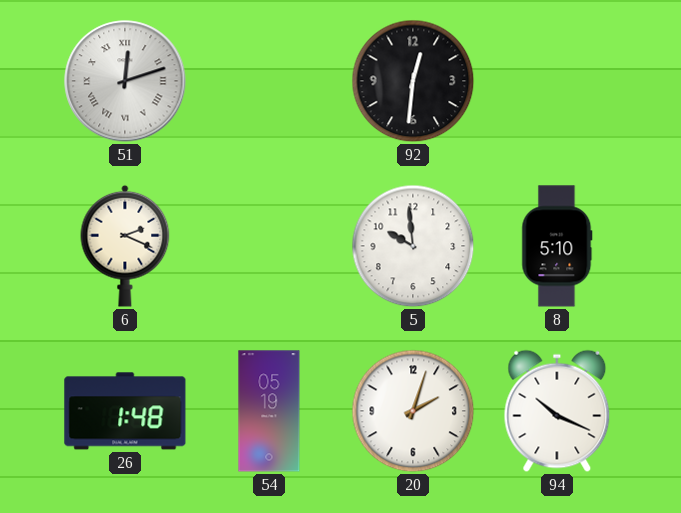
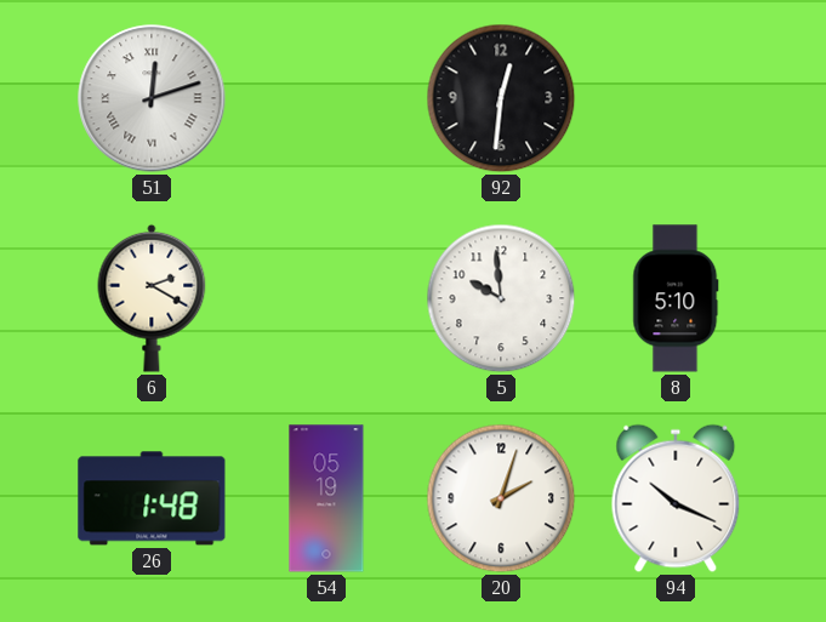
6: 2:19 -> 2:20 (152, 298)
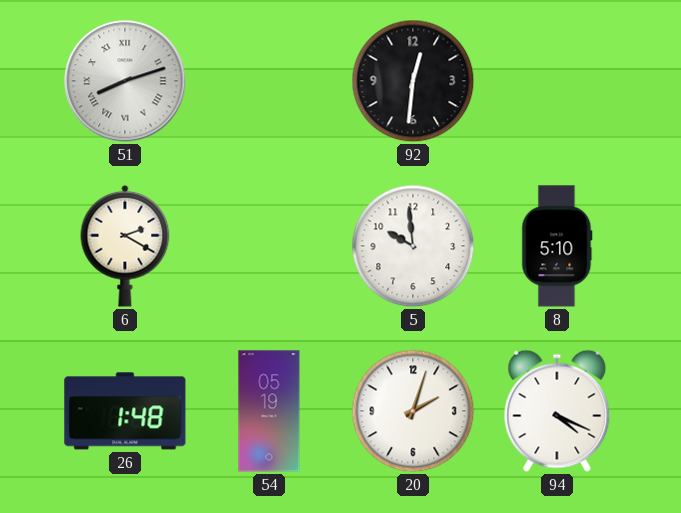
51: 12:12 -> 8:12 (125, 81)
94: 10:19 -> 4:19 (557, 411)
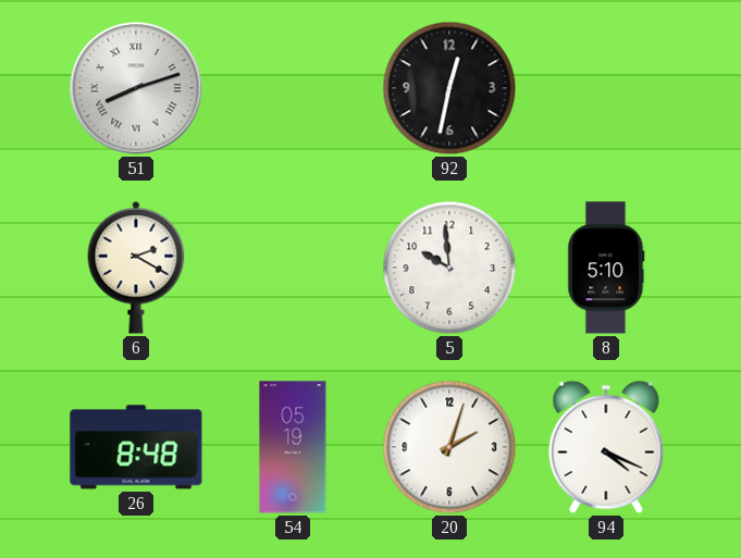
92: 12:31 -> 12:32 (449, 88)
26: 1:48 -> 8:48 (136, 447)
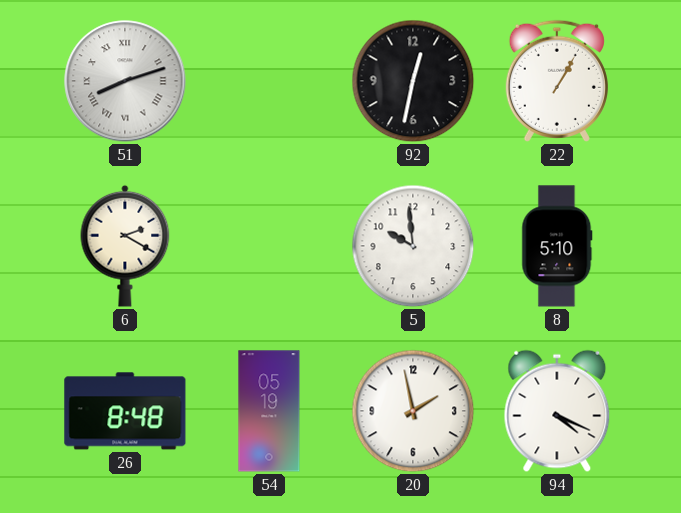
22: none -> 1:05 (557, 81)
20: 2:03 -> 1:58 (413, 411)
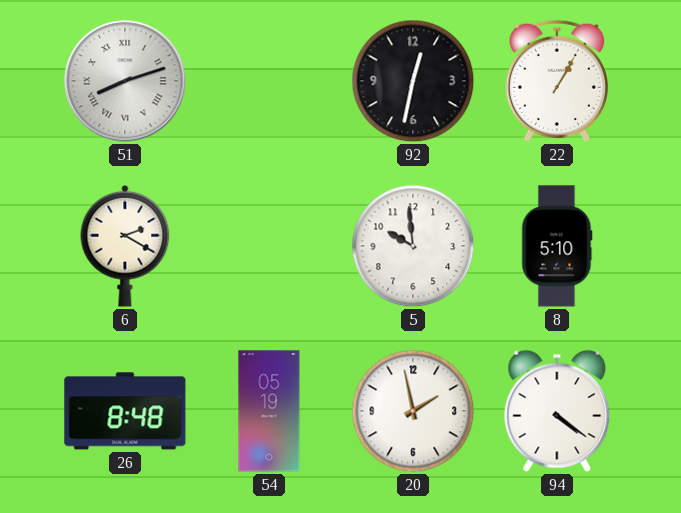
94: 4:19 -> 4:21 (557, 411)
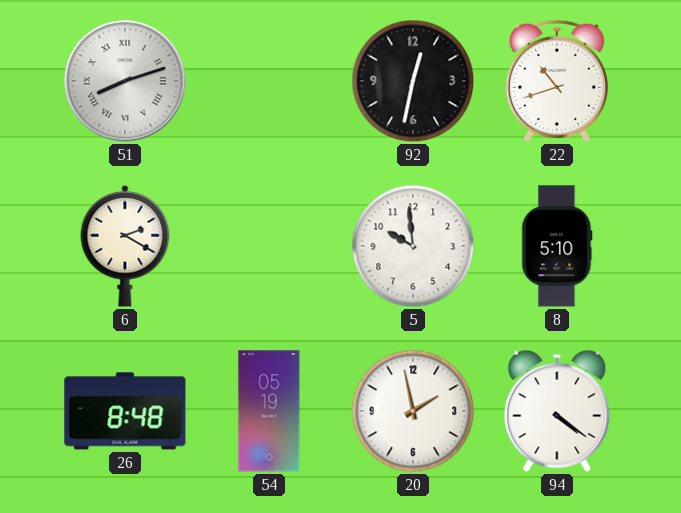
22: 1:05 -> 10:42 (557, 81)
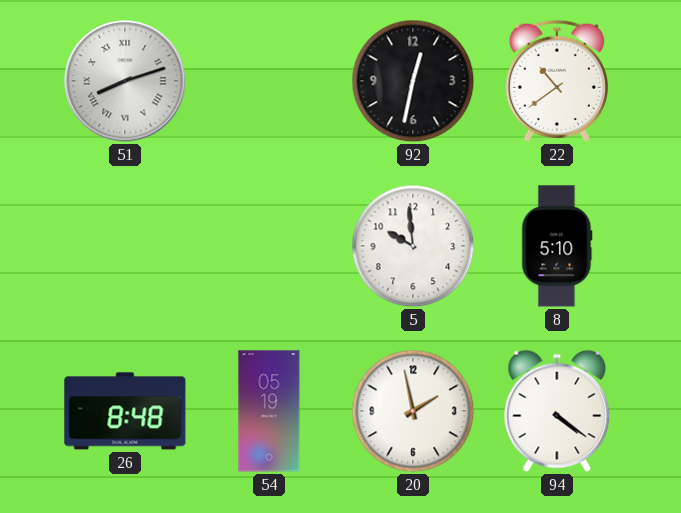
22: 10:42 -> 10:39 (557, 81)
6: 2:20 -> none (125, 246)
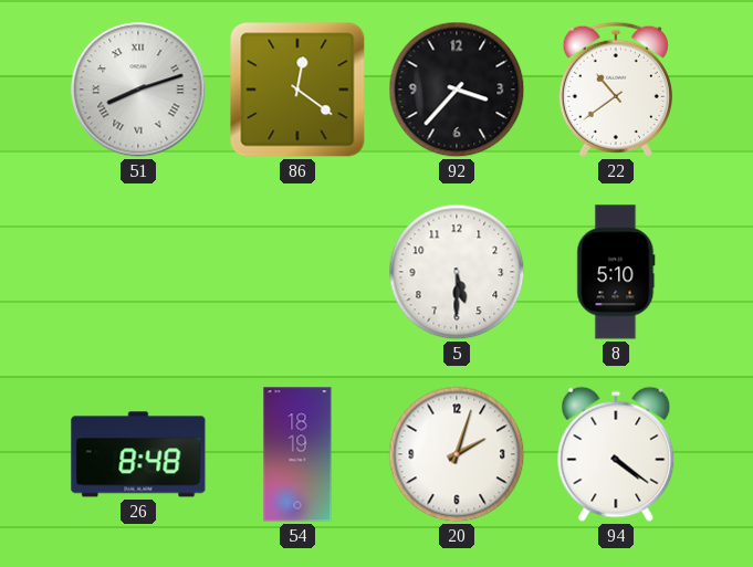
86: none -> 12:21 (297, 90)
92: 12:32 -> 3:37 (457, 90)
5: 9:59 -> 5:30 (457, 272)
54: 05:19 -> 18:19 (297, 454)
20: 1:58 -> 2:03 (457, 454)
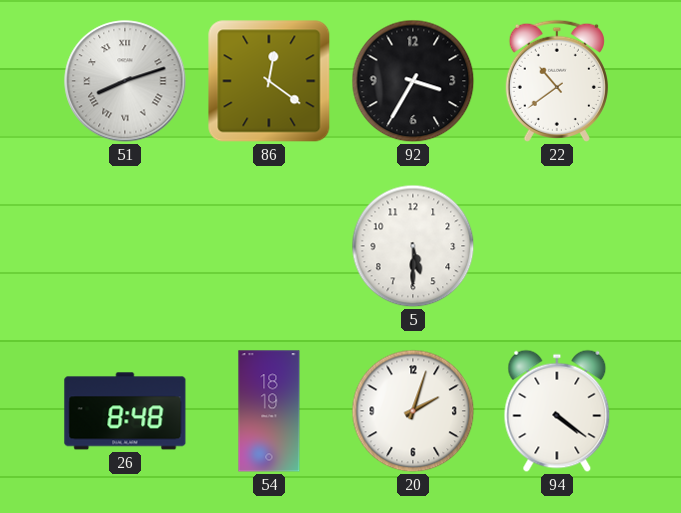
92: 3:37 -> 3:35 (413, 81)
8: 5:10 -> none (616, 272)
